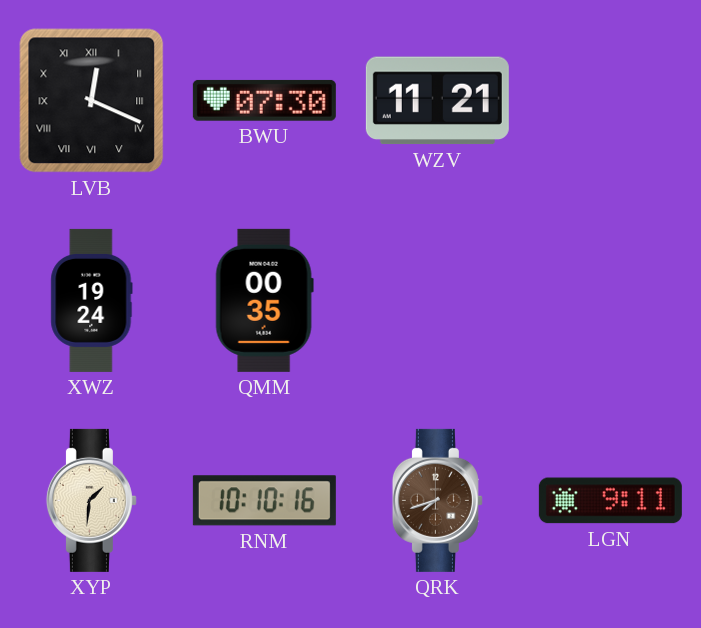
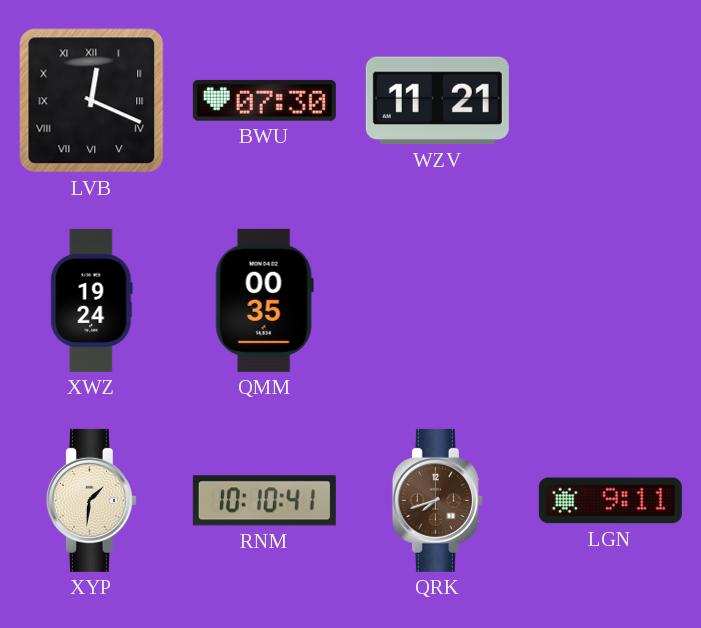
RNM: 10:10:16 -> 10:10:41 (264, 501)
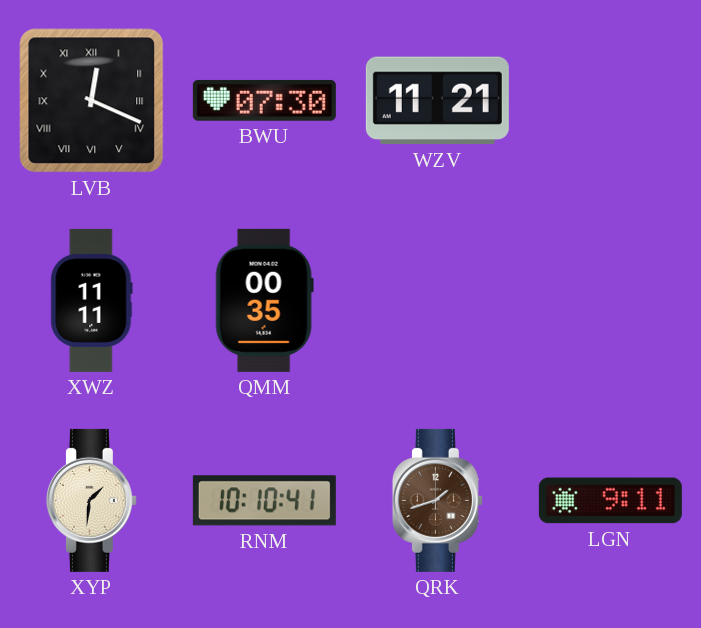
XWZ: 19:24 -> 11:11 (92, 300)
QRK: 7:42 -> 1:42 (437, 500)
